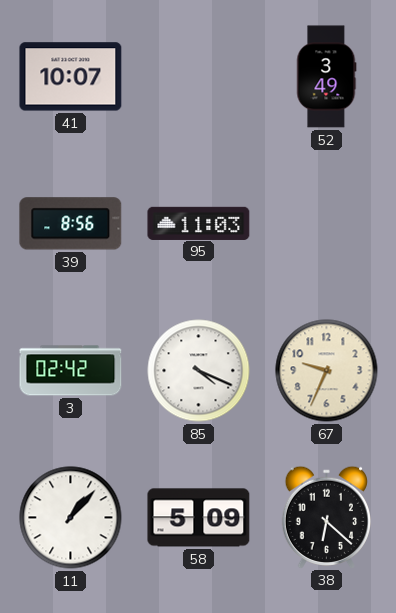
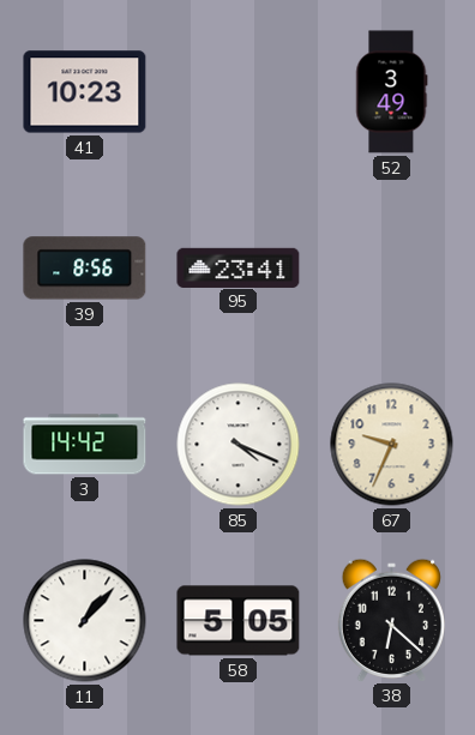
41: 10:07 -> 10:23 (85, 92)
95: 11:03 -> 23:41 (239, 267)
3: 02:42 -> 14:42 (85, 445)
58: 5:09 -> 5:05 (239, 621)
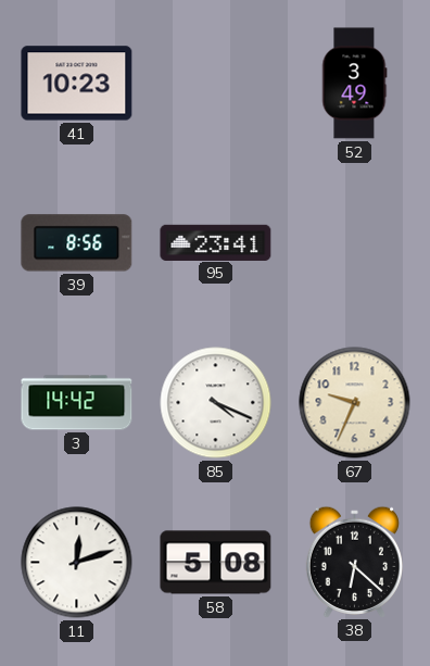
11: 1:07 -> 12:12 (77, 563)
58: 5:05 -> 5:08 (216, 563)
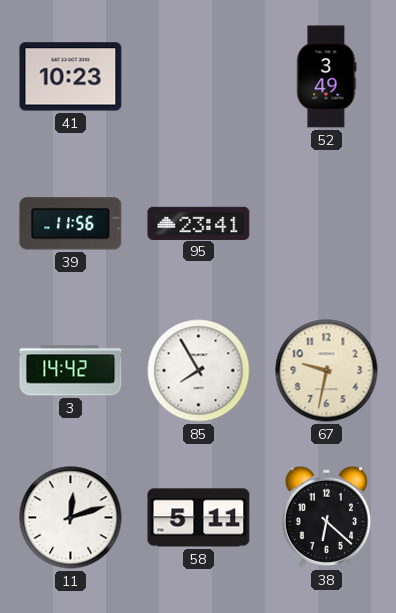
39: 8:56 -> 11:56 (71, 224)
85: 4:19 -> 7:55 (199, 371)
67: 9:34 -> 9:32 (327, 371)
58: 5:08 -> 5:11 (199, 518)
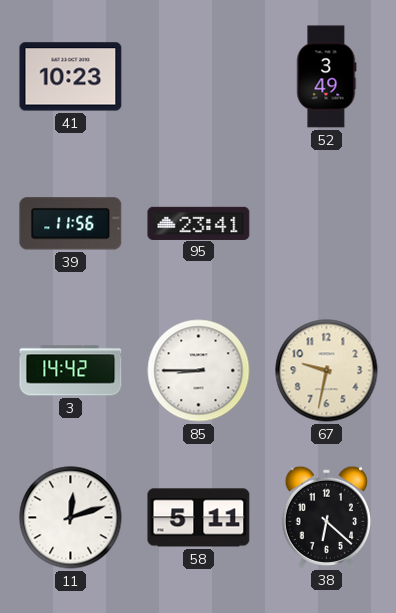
85: 7:55 -> 8:45 (199, 371)
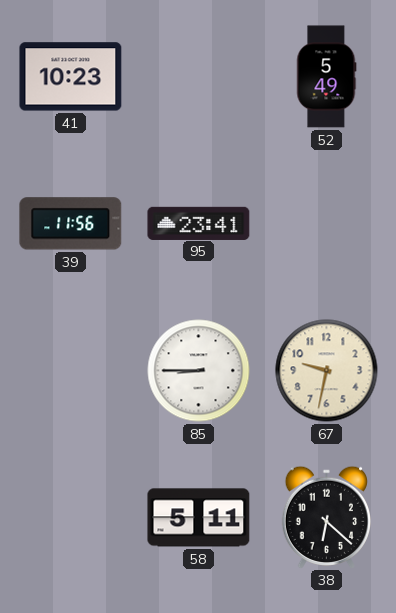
52: 3:49 -> 5:49 (327, 77)
3: 14:42 -> none (71, 371)
11: 12:12 -> none (71, 518)
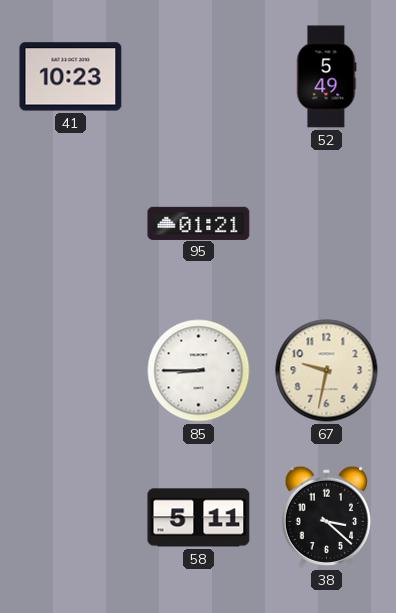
39: 11:56 -> none (71, 224)
95: 23:41 -> 01:21 (199, 223)
38: 6:22 -> 3:22 (326, 517)
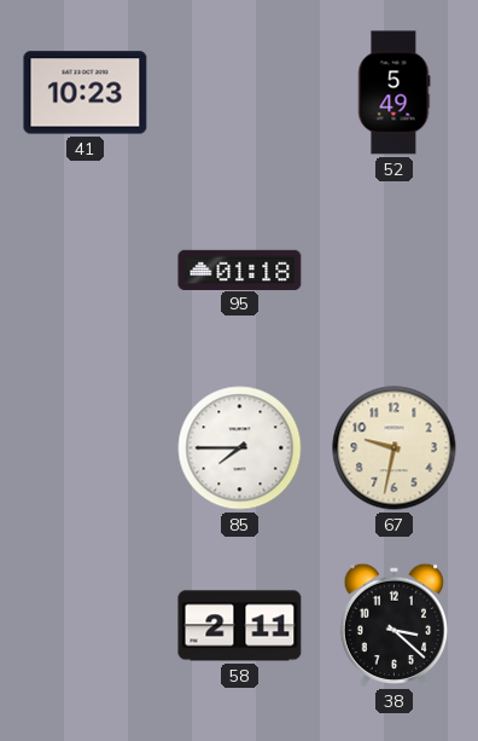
95: 01:21 -> 01:18 (240, 270)
85: 8:45 -> 7:45 (240, 448)
58: 5:11 -> 2:11 (240, 626)
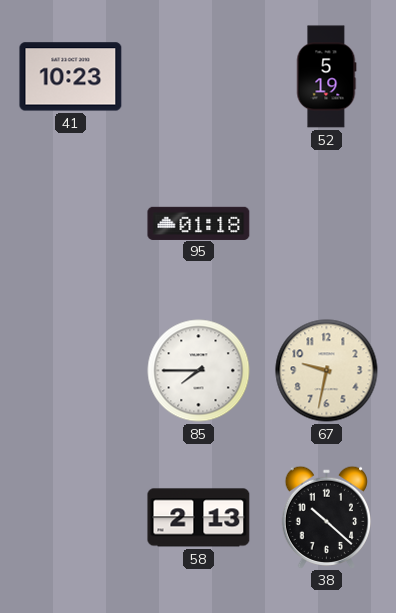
52: 5:49 -> 5:19 (327, 77)
58: 2:11 -> 2:13 (199, 518)
38: 3:22 -> 10:22 (326, 517)
